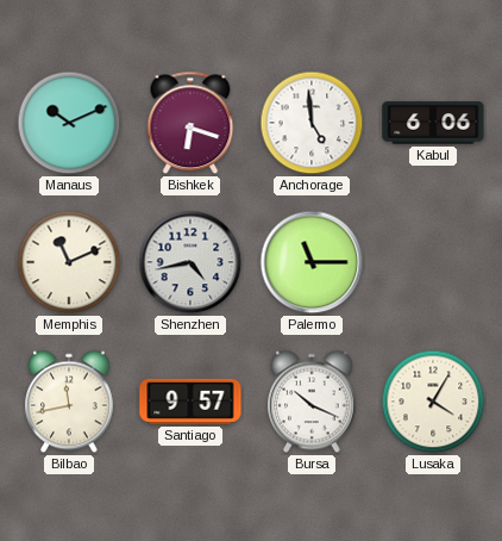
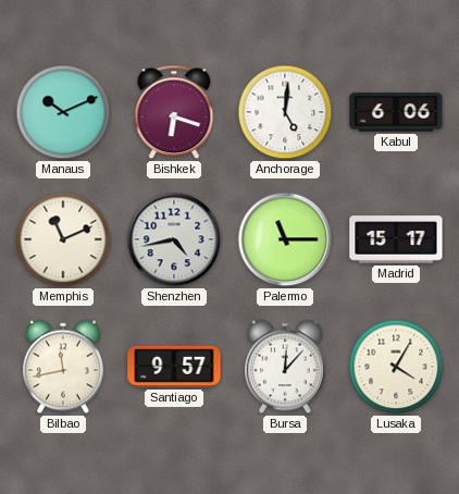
Anchorage: 4:59 -> 5:01 (285, 112)
Madrid: none -> 15:17 (396, 239)
Bursa: 10:19 -> 12:07 (286, 367)
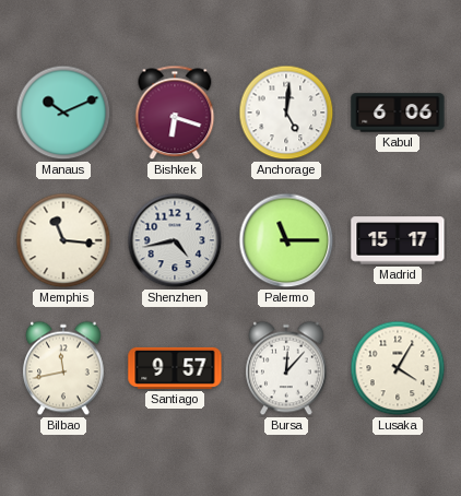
Memphis: 11:11 -> 11:16 (63, 240)
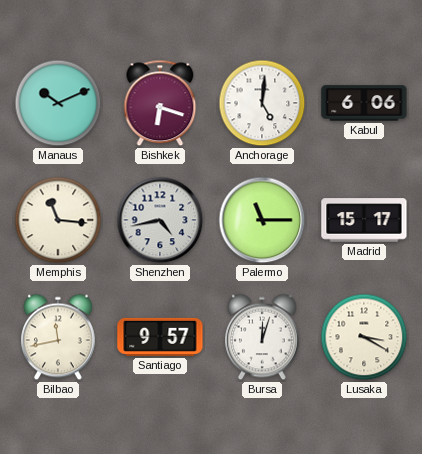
Bursa: 12:07 -> 12:03 (263, 337)
Lusaka: 4:05 -> 3:20 (364, 337)
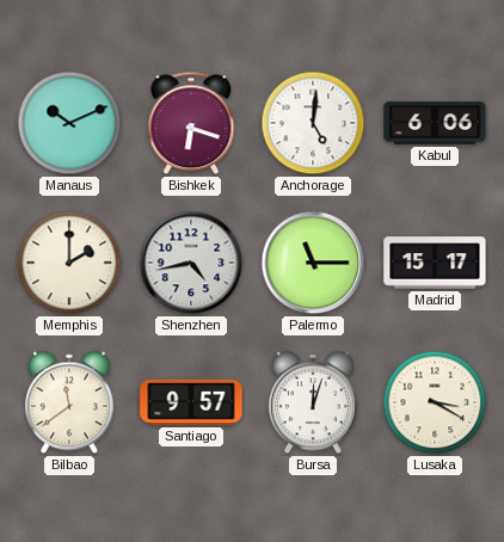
Memphis: 11:16 -> 2:00 (69, 263)
Bilbao: 11:43 -> 11:39 (70, 402)
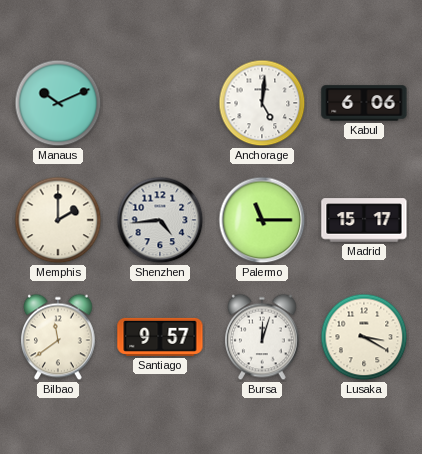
Bishkek: 6:18 -> none (191, 123)
Shenzhen: 4:43 -> 4:44 (160, 220)
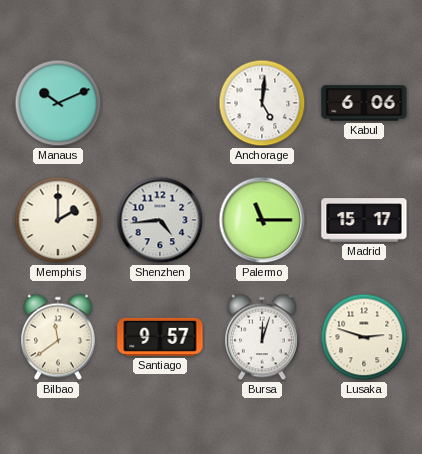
Lusaka: 3:20 -> 2:48 (364, 337)
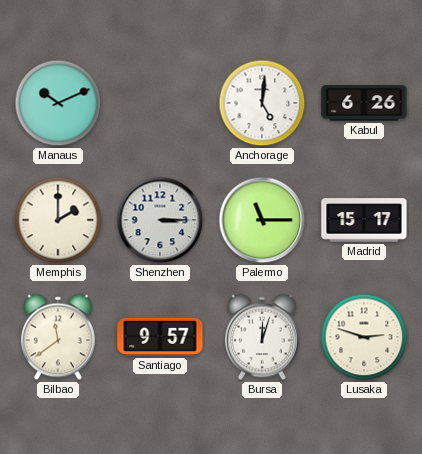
Kabul: 6:06 -> 6:26 (364, 103)
Shenzhen: 4:44 -> 3:15 (160, 220)
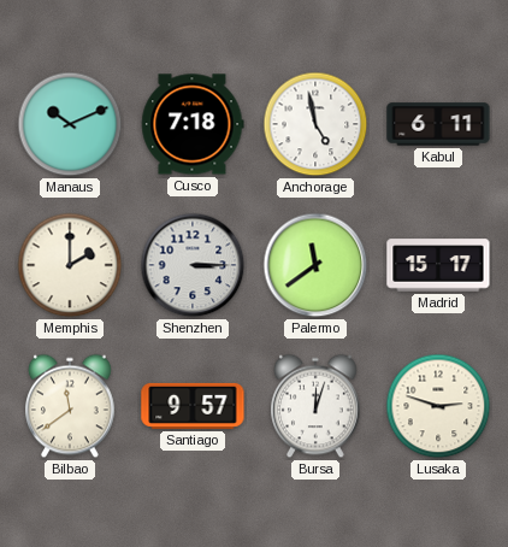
Cusco: none -> 7:18 (193, 124)
Anchorage: 5:01 -> 4:58 (315, 124)
Kabul: 6:26 -> 6:11 (438, 124)
Palermo: 11:15 -> 11:39 (315, 265)
